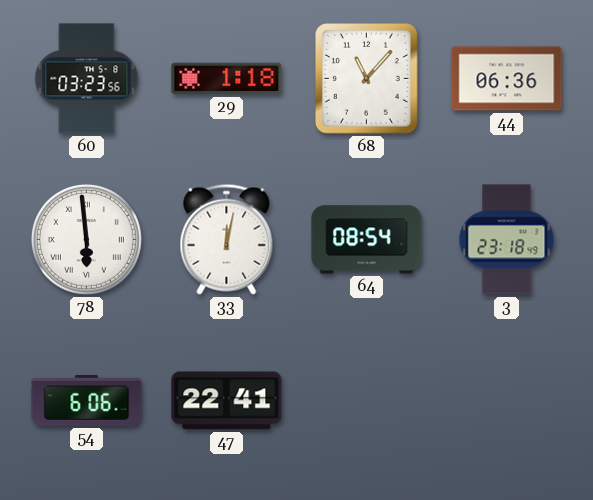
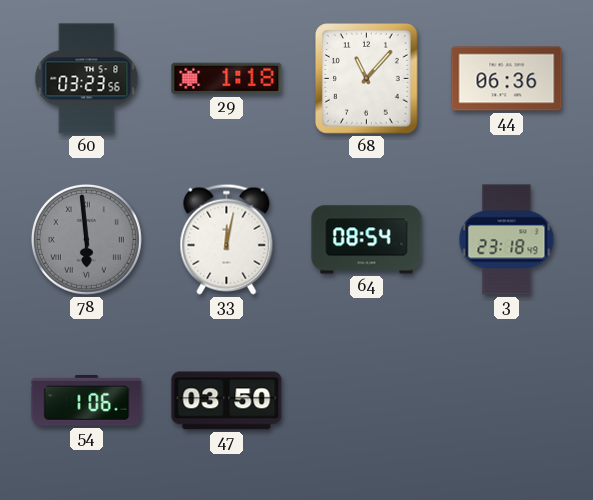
78 dial: white -> grey (86, 239)
54: 6:06 -> 1:06 (87, 400)
47: 22:41 -> 03:50 (227, 401)
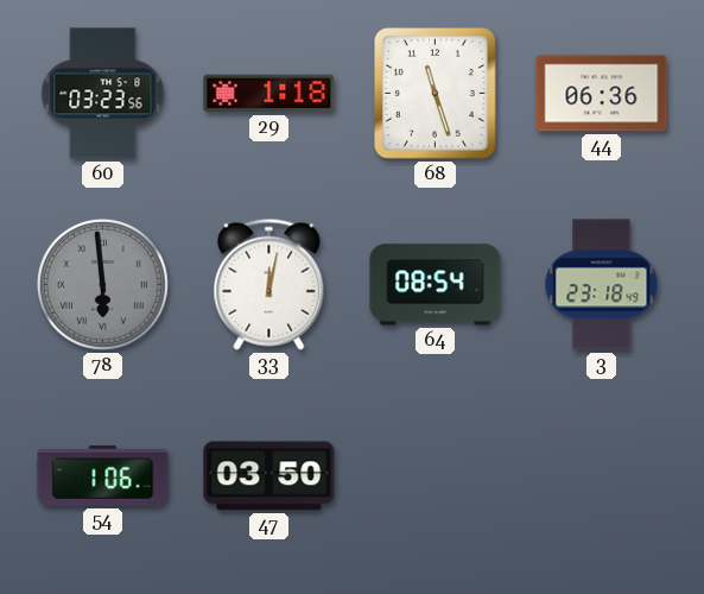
68: 11:07 -> 11:27 (436, 94)
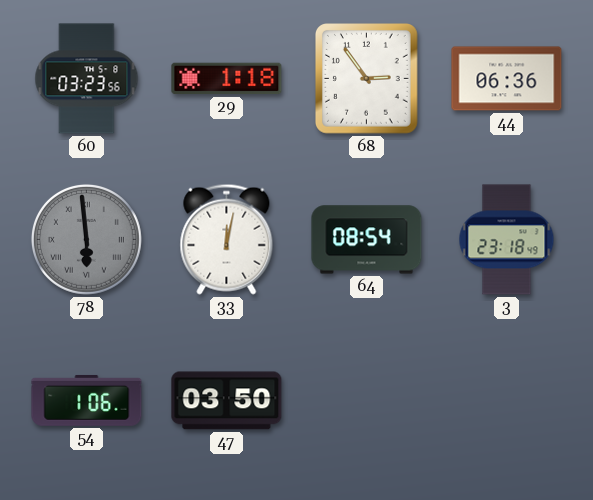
68: 11:27 -> 2:54 (367, 79)
